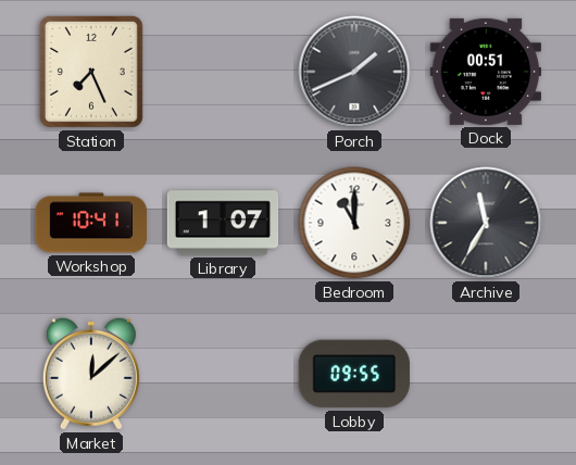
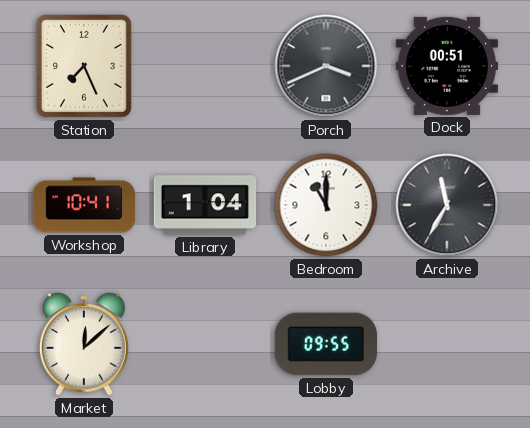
Porch: 1:41 -> 3:41 (326, 66)
Library: 1:07 -> 1:04 (205, 205)
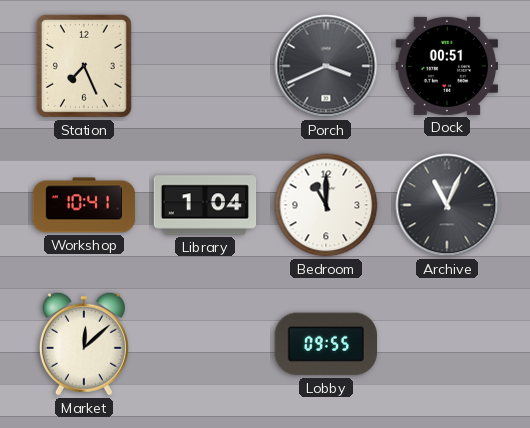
Archive: 11:35 -> 11:04 (447, 205)
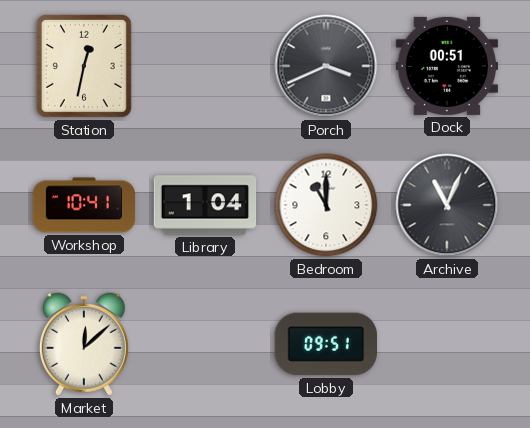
Station: 7:26 -> 12:32 (84, 66)
Lobby: 09:55 -> 09:51 (325, 344)
